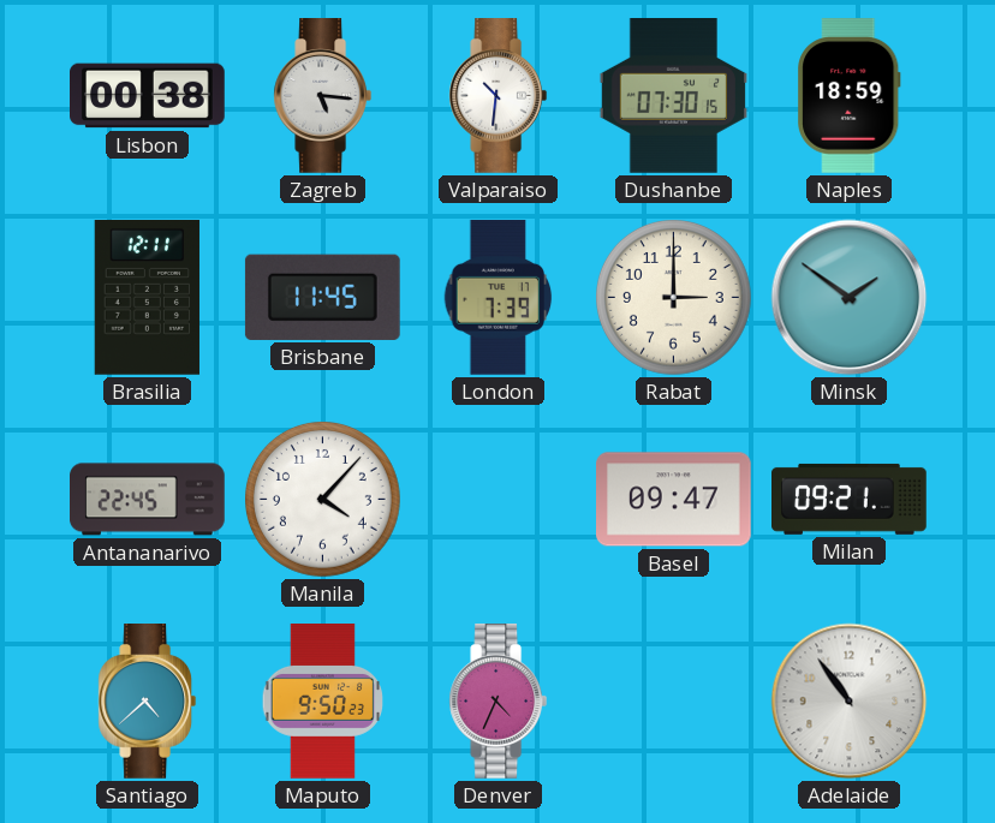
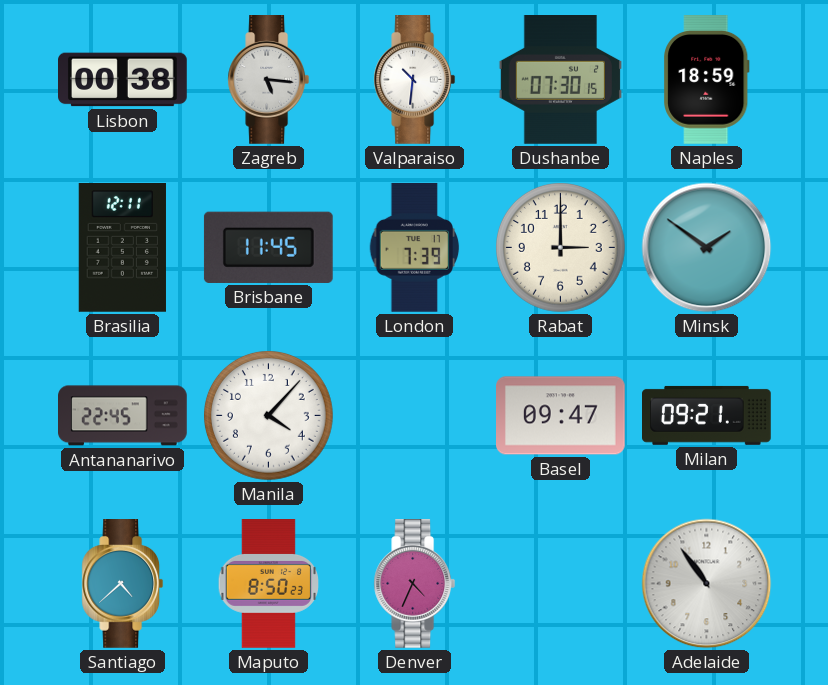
Maputo: 9:50 -> 8:50 (269, 584)
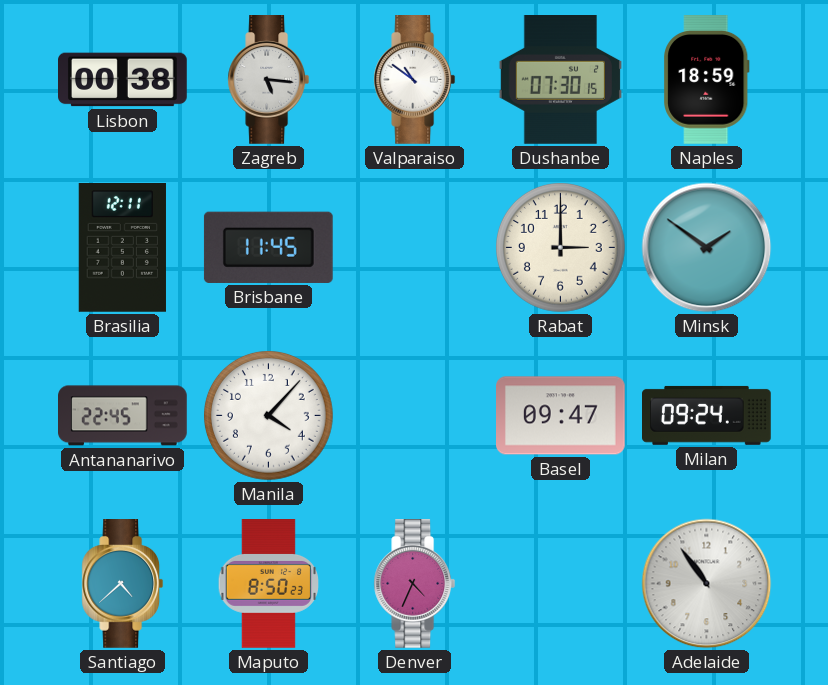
Valparaiso: 10:31 -> 10:51 (415, 80)
London: 7:39 -> none (415, 248)
Milan: 09:21 -> 09:24 (707, 415)
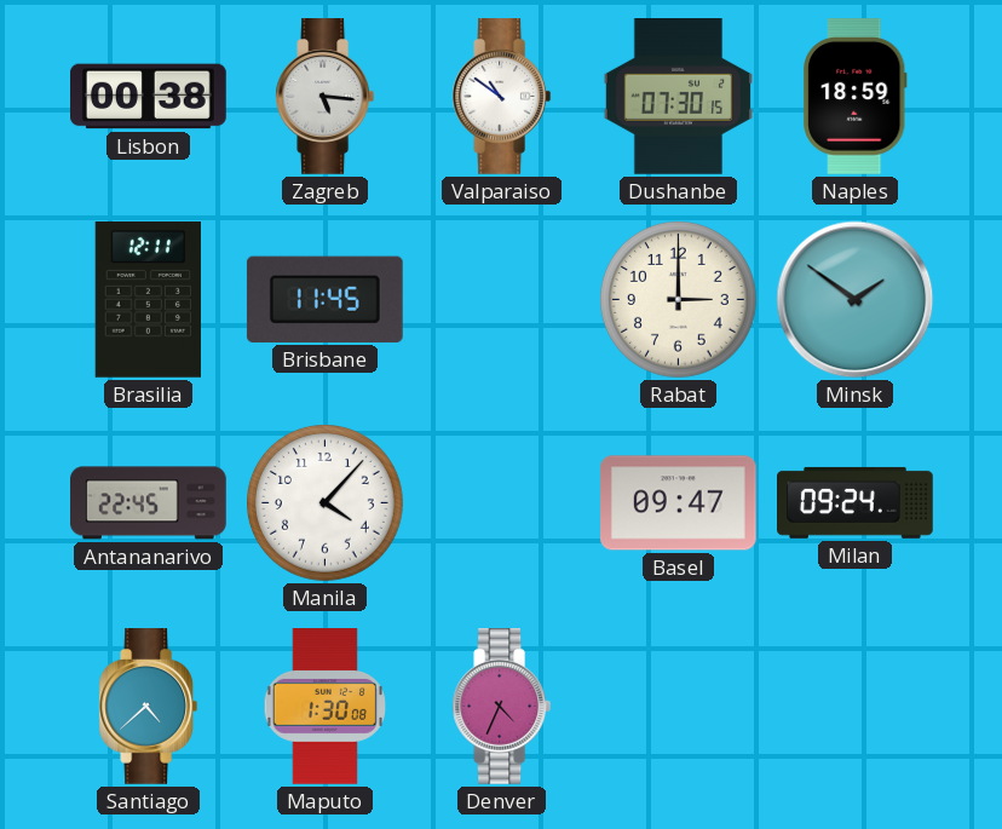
Maputo: 8:50 -> 1:30 (326, 707)
Adelaide: 10:54 -> none (707, 584)
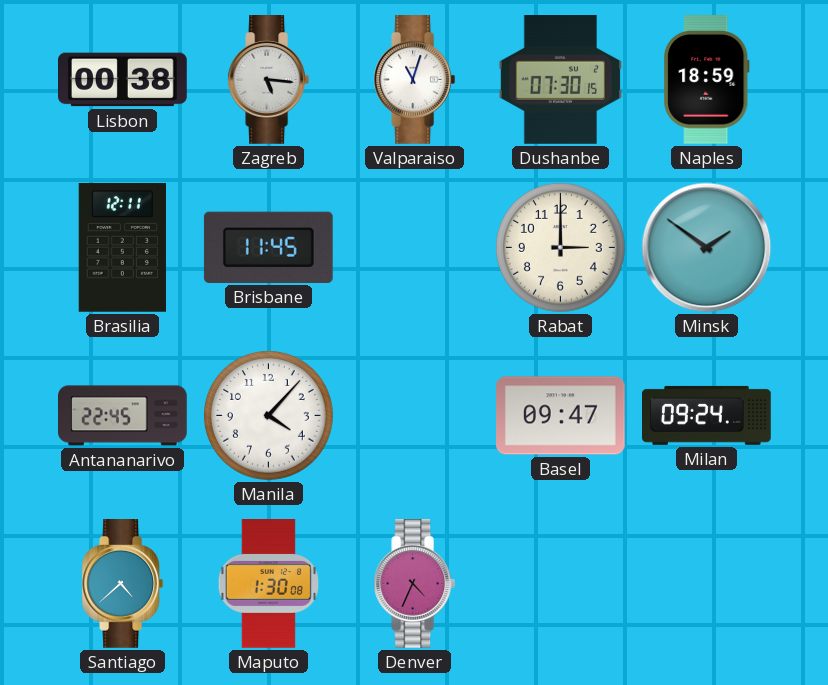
Valparaiso: 10:51 -> 11:03 (415, 80)
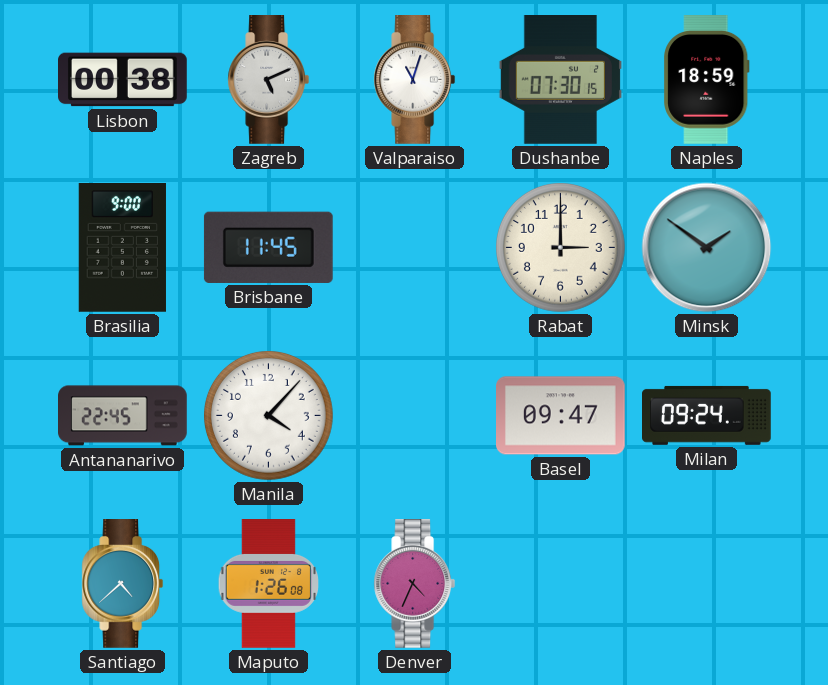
Zagreb: 5:16 -> 5:11 (269, 80)
Brasilia: 12:11 -> 9:00 (122, 248)
Maputo: 1:30 -> 1:26 (269, 584)
